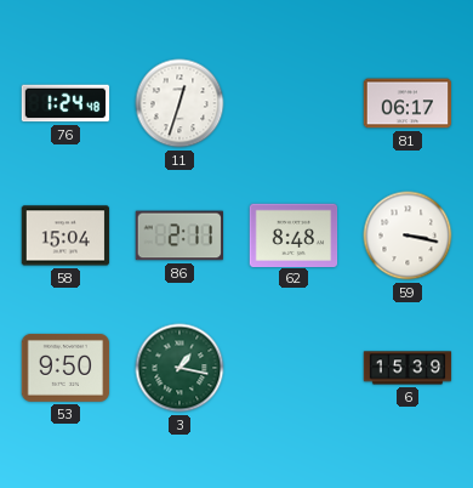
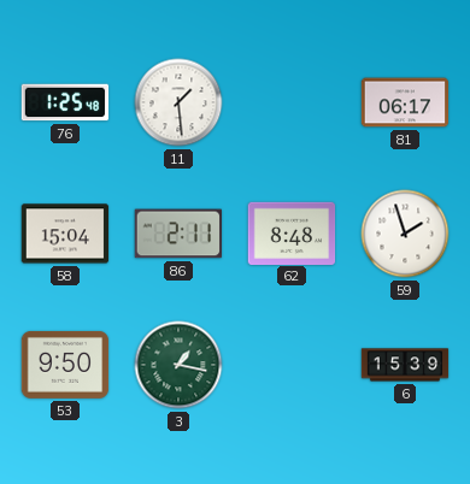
76: 1:24 -> 1:25 (65, 102)
11: 12:33 -> 1:29 (178, 102)
59: 3:17 -> 1:57 (405, 234)
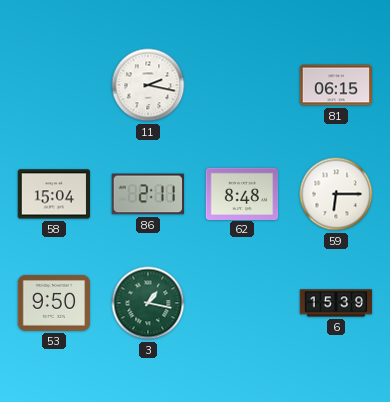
76: 1:25 -> none (65, 102)
11: 1:29 -> 2:17 (148, 85)
81: 06:17 -> 06:15 (336, 85)
59: 1:57 -> 6:15 (336, 194)
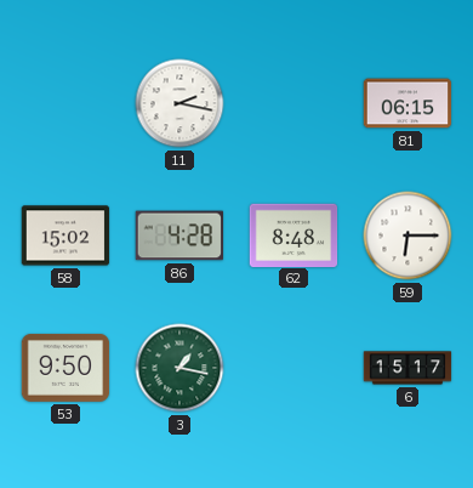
58: 15:04 -> 15:02 (65, 236)
86: 2:11 -> 4:28 (179, 236)
6: 15:39 -> 15:17 (408, 368)
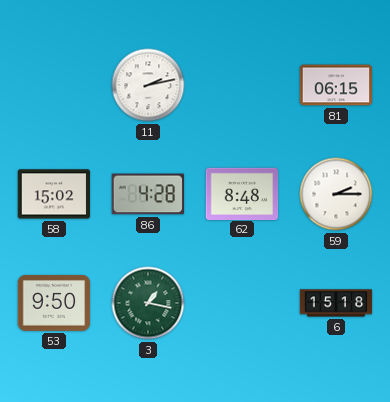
11: 2:17 -> 2:13 (148, 85)
59: 6:15 -> 2:15 (336, 194)
6: 15:17 -> 15:18 (336, 303)
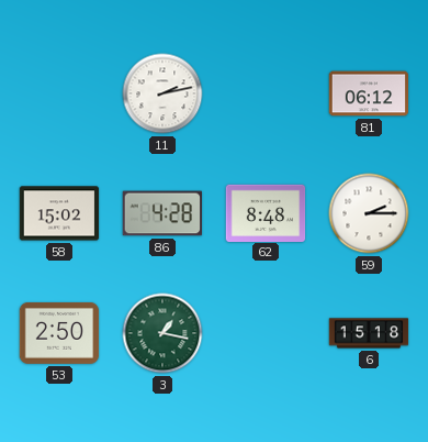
81: 06:15 -> 06:12 (369, 93)
53: 9:50 -> 2:50 (59, 333)
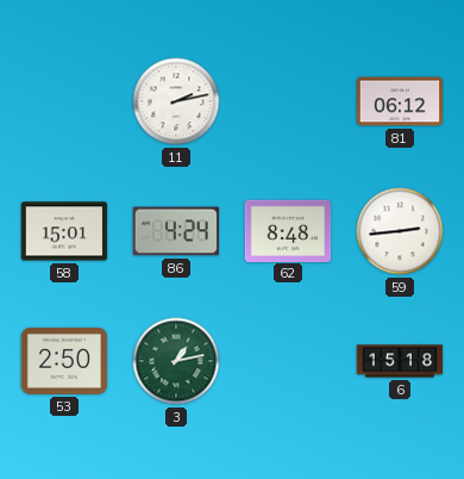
58: 15:02 -> 15:01 (64, 231)
86: 4:28 -> 4:24 (176, 231)
59: 2:15 -> 2:44 (400, 231)
3: 1:17 -> 1:13 (176, 361)
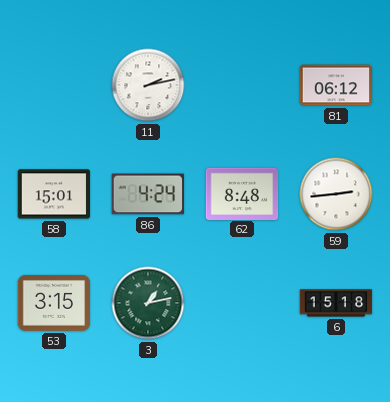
53: 2:50 -> 3:15 (54, 303)
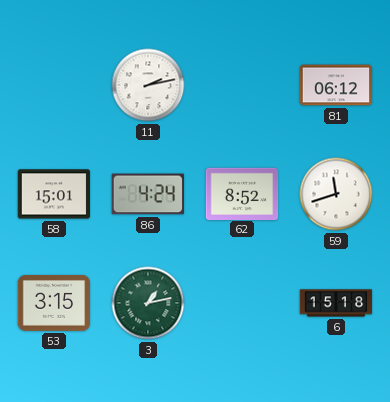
62: 8:48 -> 8:52 (242, 193)
59: 2:44 -> 11:42 (336, 194)
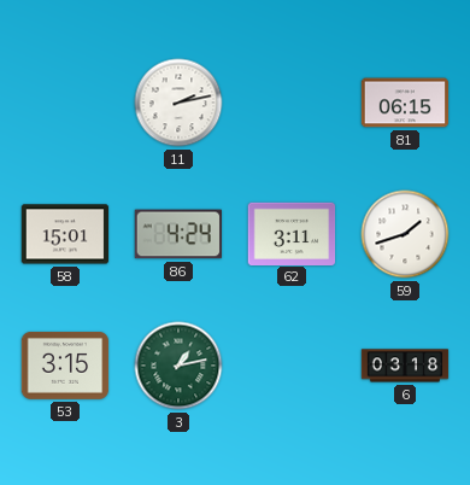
81: 06:12 -> 06:15 (405, 103)
62: 8:52 -> 3:11 (292, 233)
59: 11:42 -> 1:42 (405, 234)
6: 15:18 -> 03:18 (405, 366)
